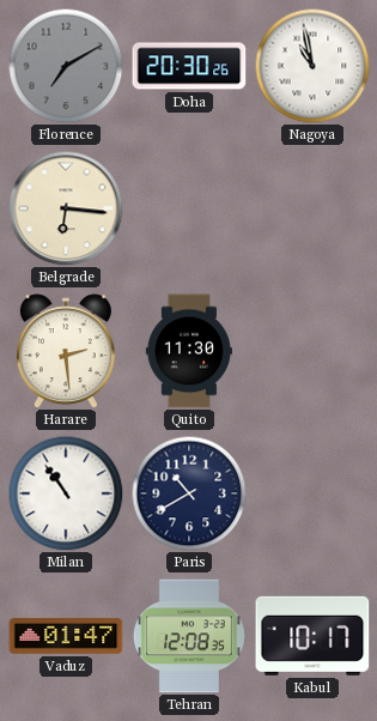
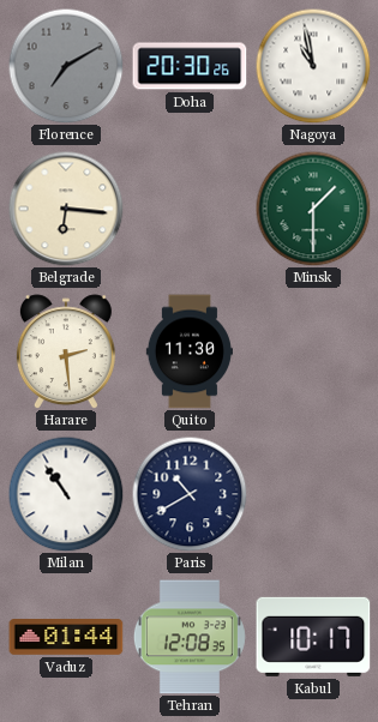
Minsk: none -> 1:30 (313, 209)
Vaduz: 01:47 -> 01:44 (66, 637)
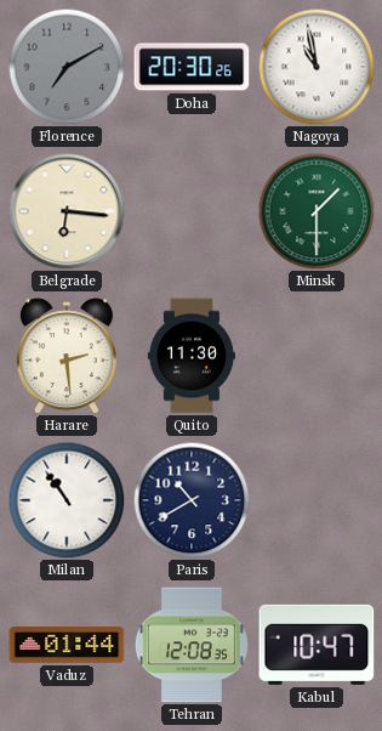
Kabul: 10:17 -> 10:47 (317, 645)
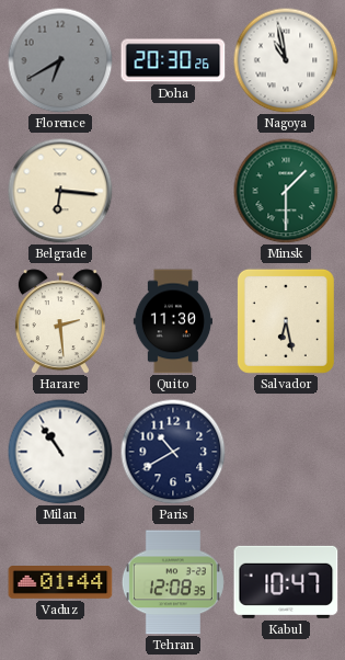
Florence: 7:10 -> 6:40 (60, 60)
Salvador: none -> 6:28 (286, 321)
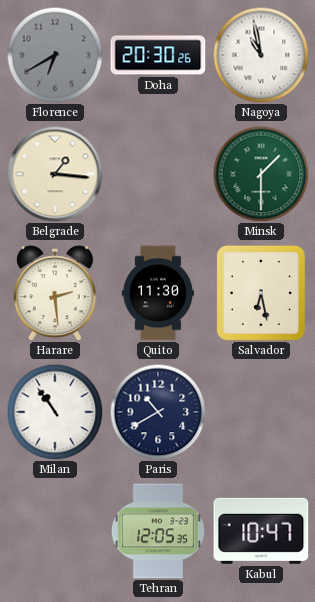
Belgrade: 6:16 -> 1:16 (55, 174)
Vaduz: 01:44 -> none (60, 582)
Tehran: 12:08 -> 12:05 (158, 531)
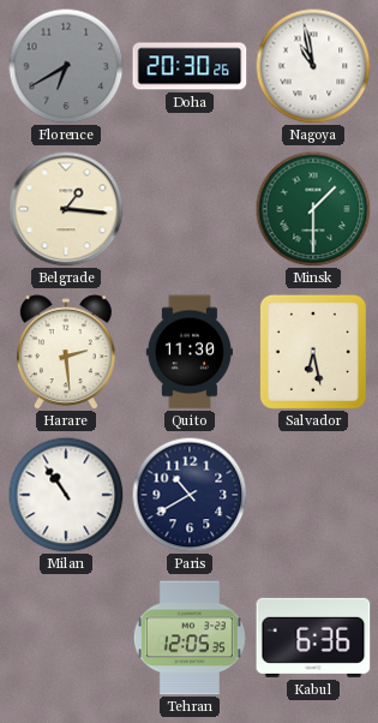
Kabul: 10:47 -> 6:36 (313, 638)
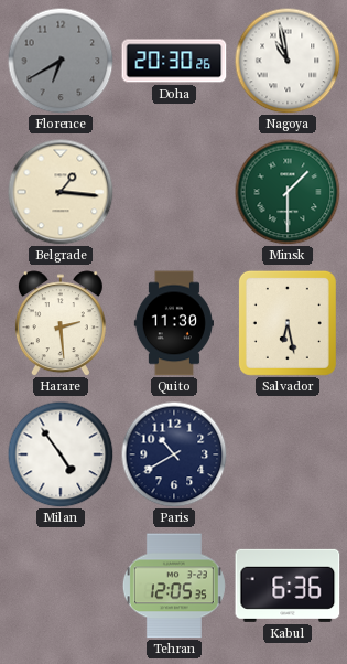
Milan: 10:54 -> 4:54 (61, 454)
